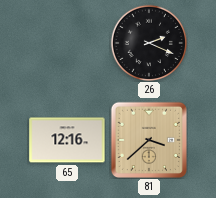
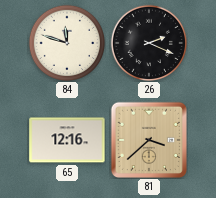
84: none -> 11:48 (67, 43)
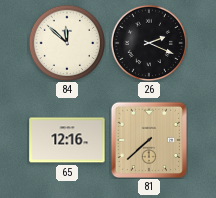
84: 11:48 -> 11:52 (67, 43)
81: 3:38 -> 7:38 (148, 139)
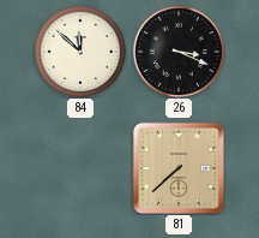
26: 2:19 -> 3:19 (179, 52)
65: 12:16 -> none (67, 140)
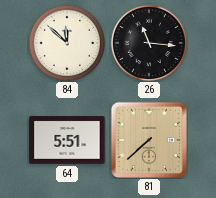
26: 3:19 -> 11:16 (149, 43)
64: none -> 5:51 (67, 140)
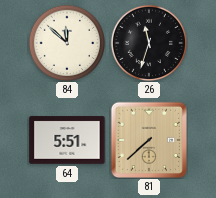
26: 11:16 -> 11:33 (149, 43)
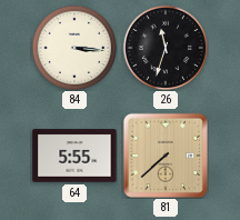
84: 11:52 -> 3:16 (74, 48)
64: 5:51 -> 5:55 (74, 156)
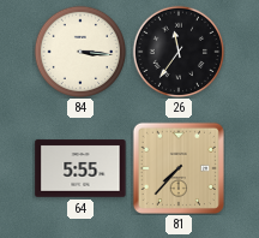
26: 11:33 -> 11:36 (179, 52)
81: 7:38 -> 7:37 (177, 167)
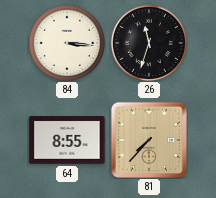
26: 11:36 -> 11:33 (149, 43)
64: 5:55 -> 8:55 (67, 140)
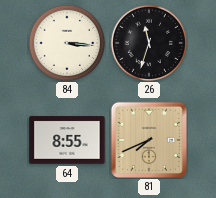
81: 7:37 -> 7:41 (148, 139)
